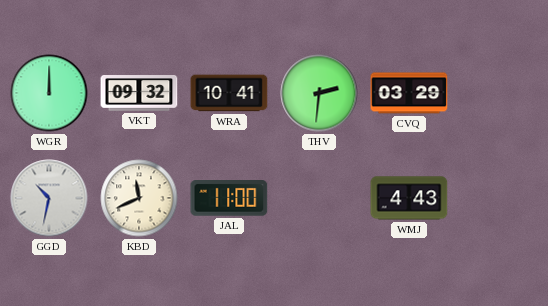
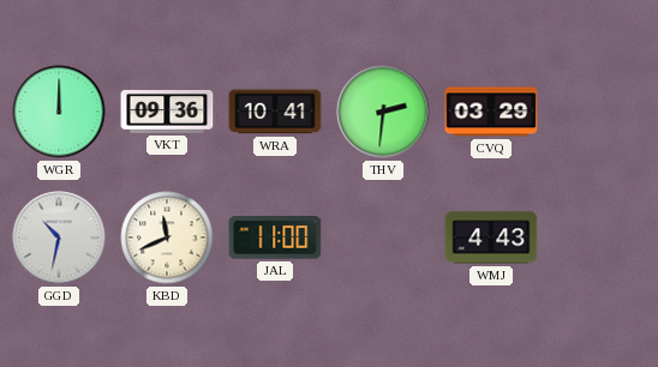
VKT: 09:32 -> 09:36 (167, 112)
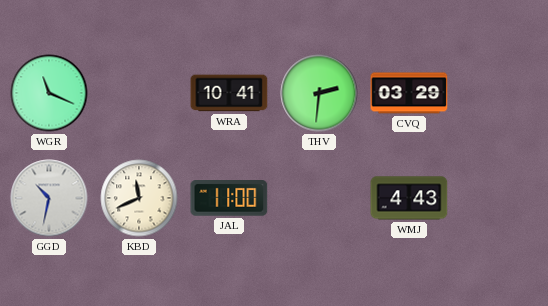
WGR: 12:00 -> 11:19 (49, 93)
VKT: 09:36 -> none (167, 112)
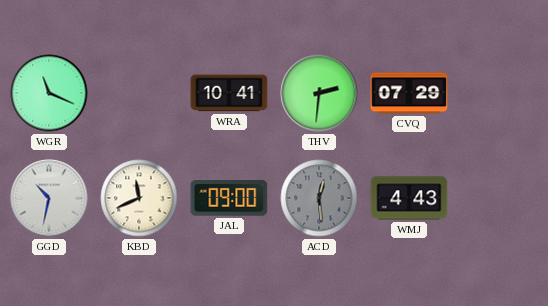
CVQ: 03:29 -> 07:29 (409, 93)
JAL: 11:00 -> 09:00 (229, 198)
ACD: none -> 12:29 (319, 198)
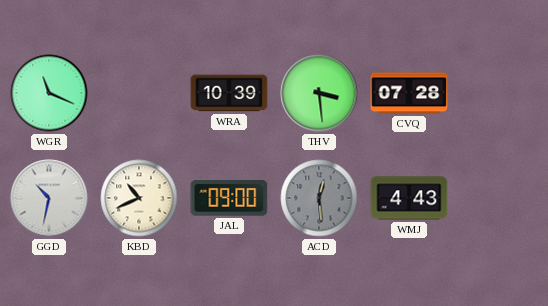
WRA: 10:41 -> 10:39 (229, 93)
THV: 2:31 -> 3:29 (319, 93)
CVQ: 07:29 -> 07:28 (409, 93)
KBD: 11:41 -> 10:41 (139, 198)
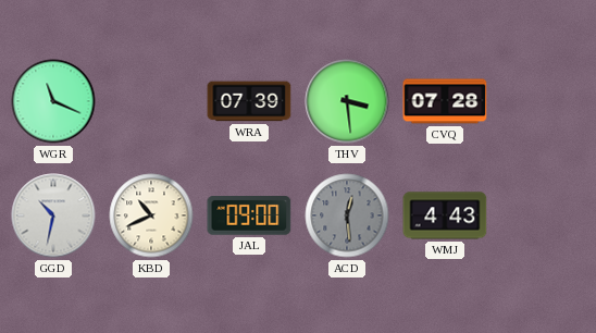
WRA: 10:39 -> 07:39 (249, 101)
